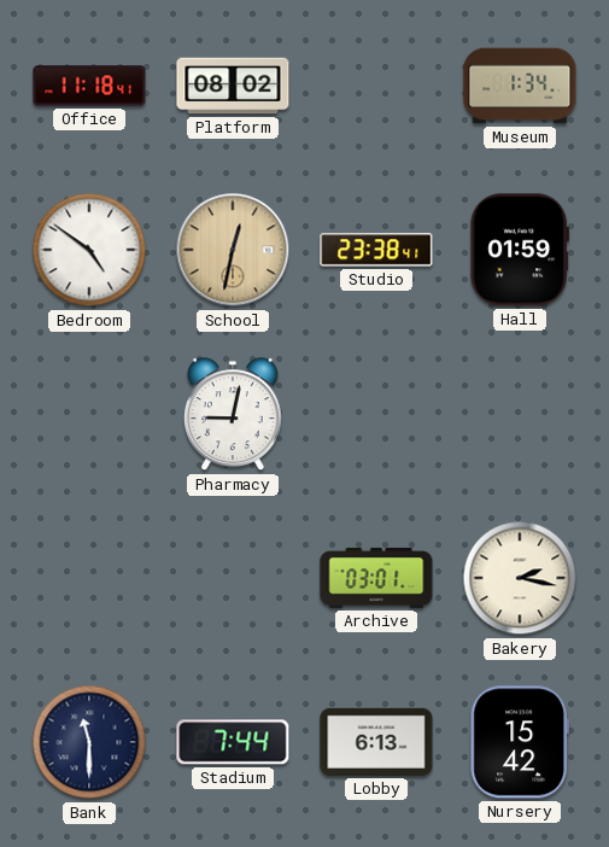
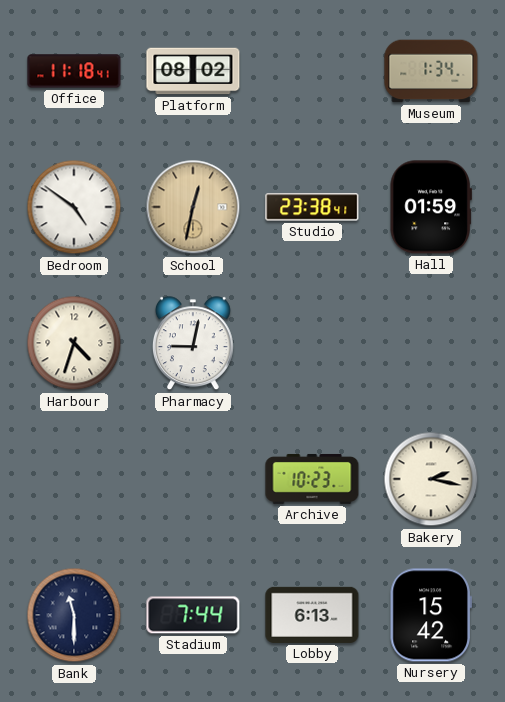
Harbour: none -> 4:33 (74, 343)
Archive: 03:01 -> 10:23 (312, 479)
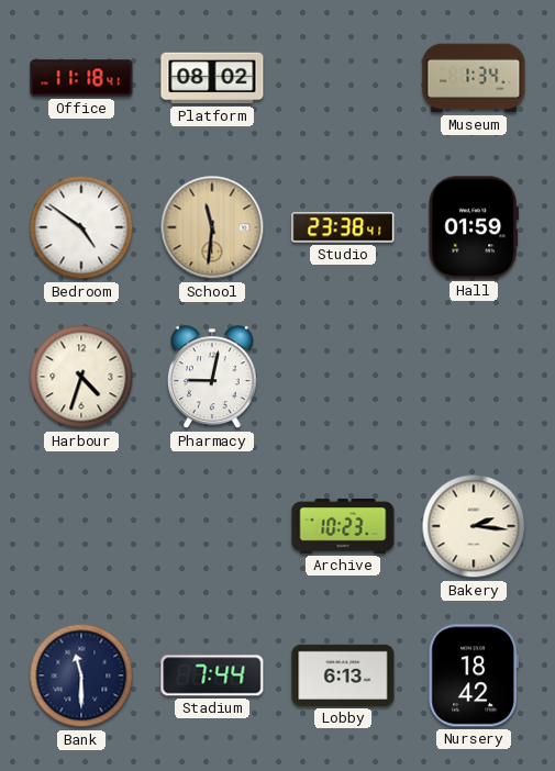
School: 12:32 -> 11:31 (212, 227)
Bakery: 2:17 -> 2:16 (474, 526)
Nursery: 15:42 -> 18:42 (474, 675)
